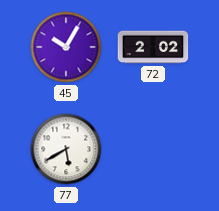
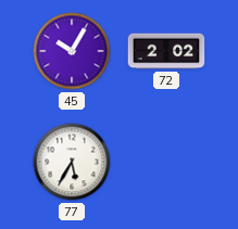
77: 5:40 -> 5:35 (72, 162)
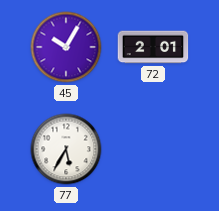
72: 2:02 -> 2:01 (153, 47)
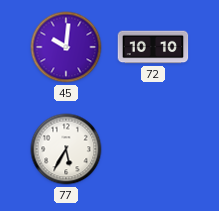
45: 10:05 -> 10:01 (66, 47)
72: 2:01 -> 10:10 (153, 47)
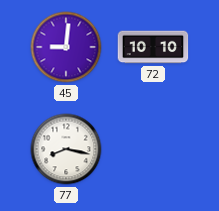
45: 10:01 -> 9:01 (66, 47)
77: 5:35 -> 8:17 (66, 149)
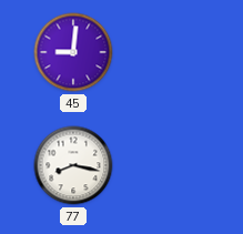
72: 10:10 -> none (153, 47)
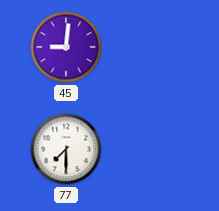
77: 8:17 -> 7:30 (66, 149)
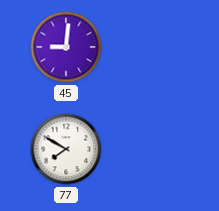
77: 7:30 -> 7:50 (66, 149)
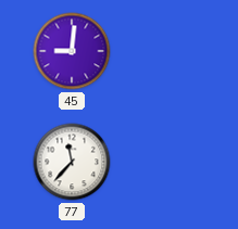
77: 7:50 -> 11:37 (72, 162)
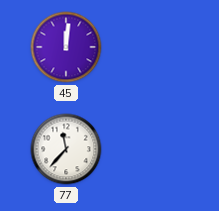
45: 9:01 -> 12:01 (66, 47)
